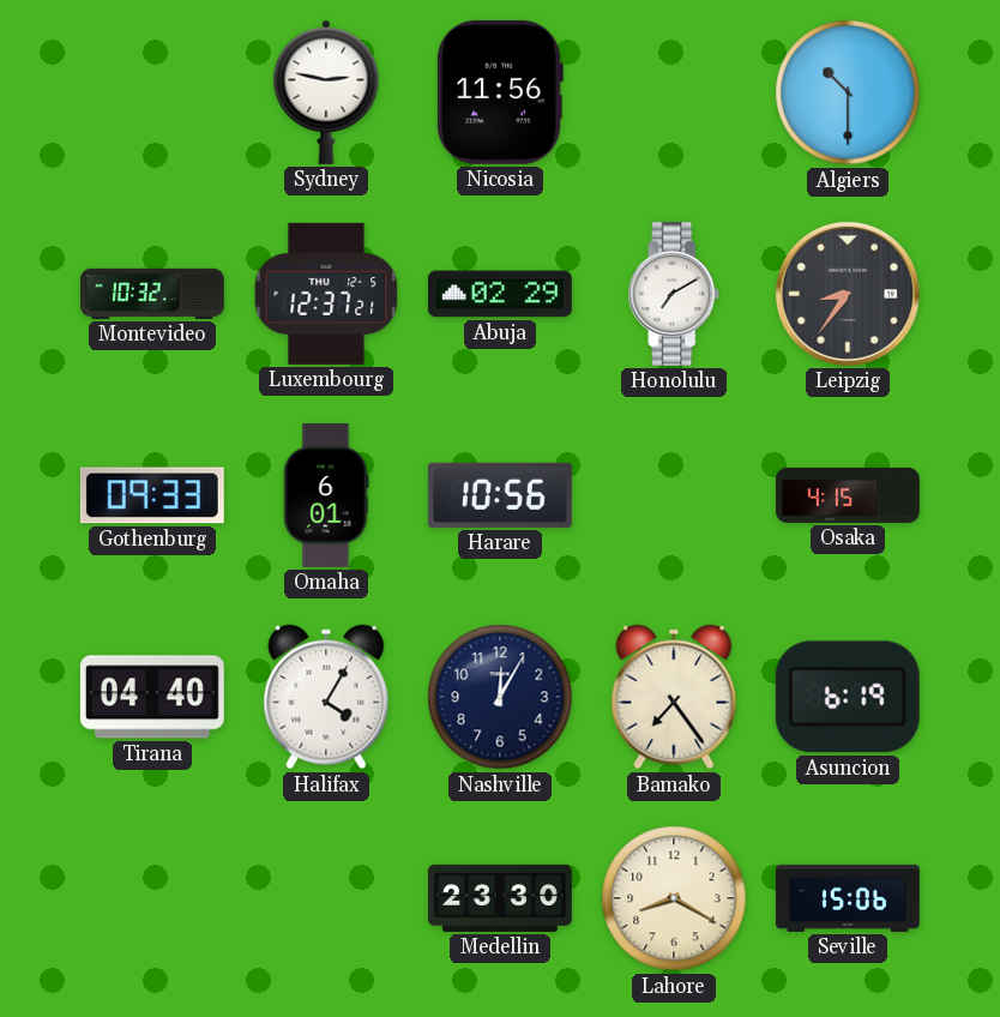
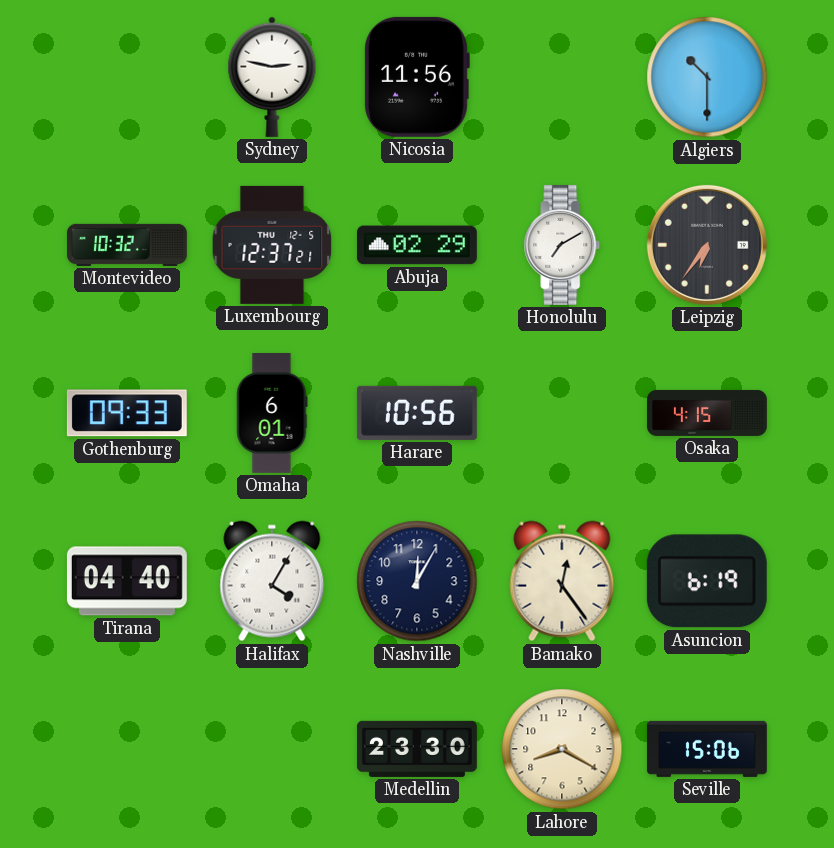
Leipzig: 8:36 -> 6:36 (707, 245)
Bamako: 7:24 -> 12:24 (562, 581)
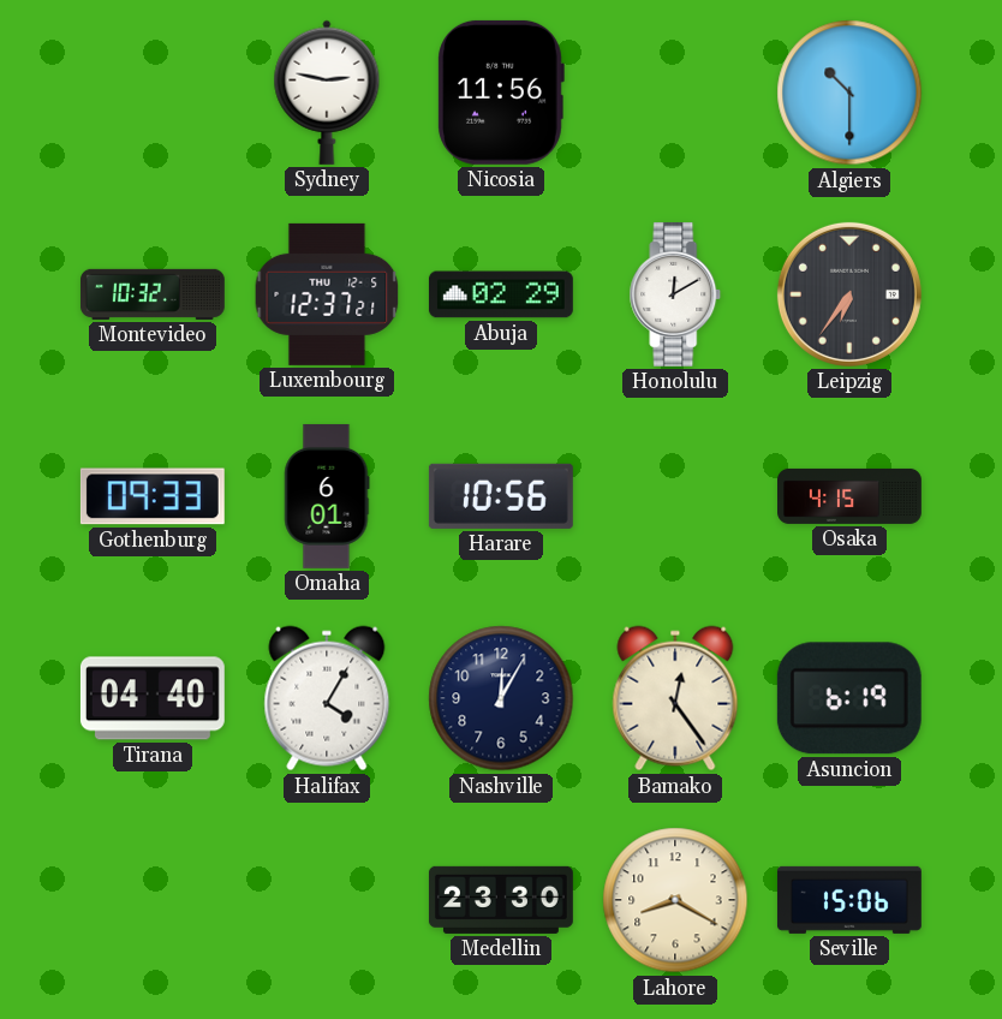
Honolulu: 7:10 -> 12:10 (675, 294)
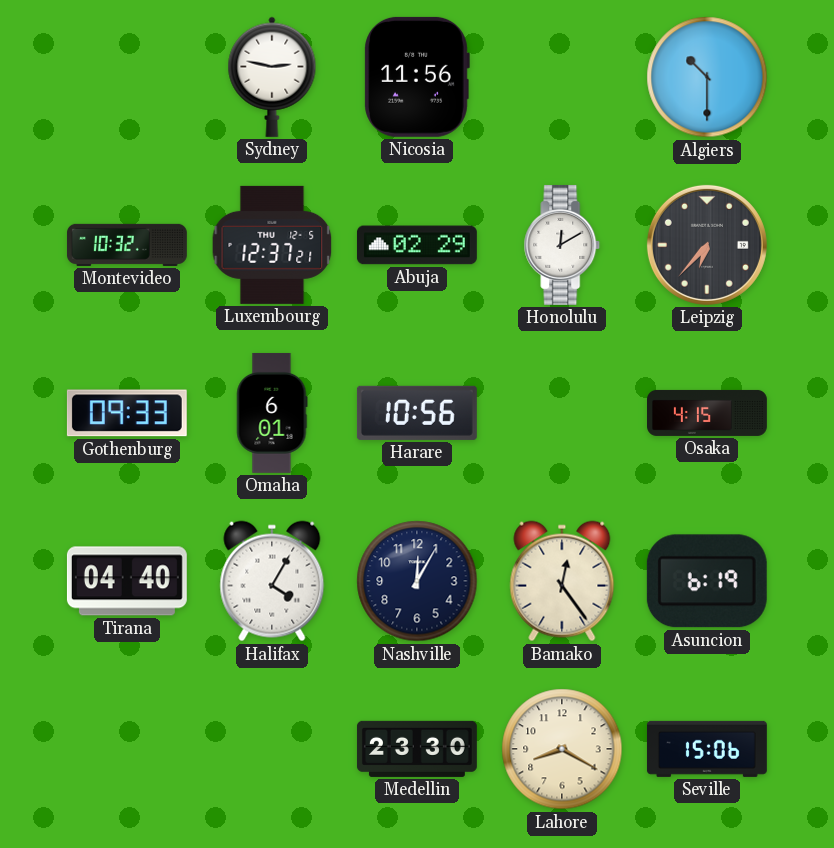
Leipzig: 6:36 -> 6:37 (707, 245)
